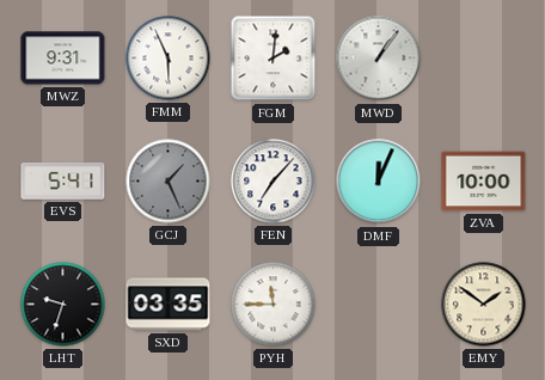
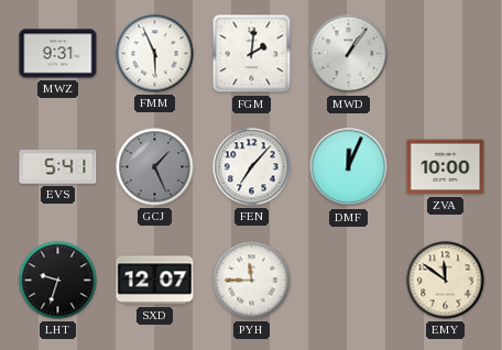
SXD: 03:35 -> 12:07 (155, 281)
EMY: 1:51 -> 11:51 (446, 281)
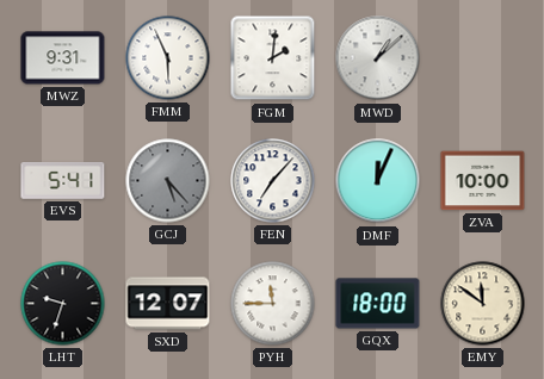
MWD: 1:06 -> 1:08 (378, 58)
GCJ: 1:26 -> 5:23 (168, 181)
GQX: none -> 18:00 (378, 304)
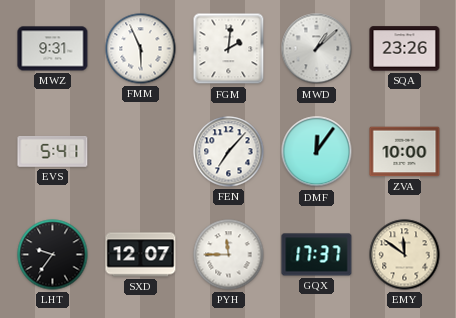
SQA: none -> 23:26 (405, 49)
GCJ: 5:23 -> none (168, 181)
DMF: 12:04 -> 12:06 (317, 152)
LHT: 9:33 -> 9:36 (53, 255)
GQX: 18:00 -> 17:37 (317, 255)
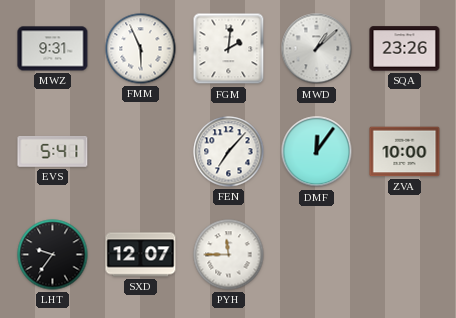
GQX: 17:37 -> none (317, 255)
EMY: 11:51 -> none (405, 255)
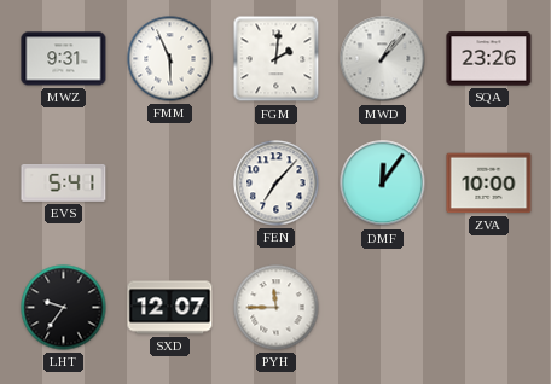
MWD: 1:08 -> 1:07 (383, 59)
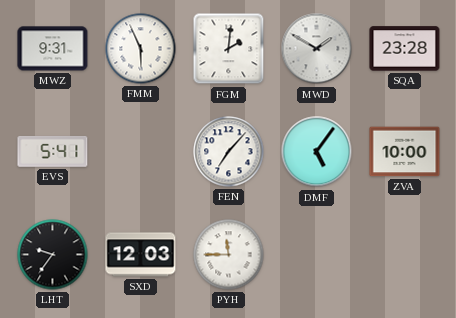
MWD: 1:07 -> 1:50 (317, 49)
SQA: 23:26 -> 23:28 (405, 49)
DMF: 12:06 -> 5:06 (317, 152)
SXD: 12:07 -> 12:03 (141, 255)
